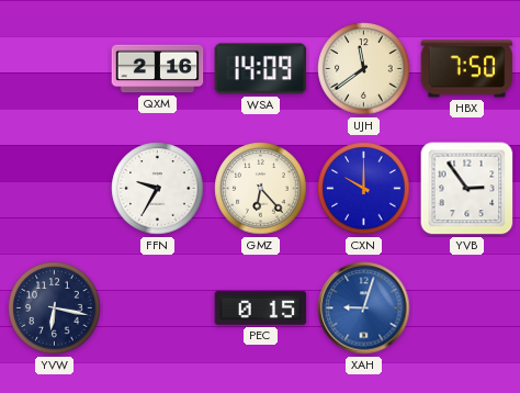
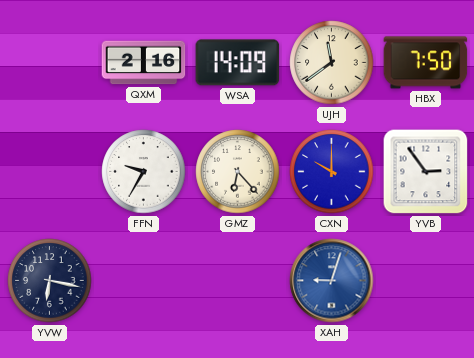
PEC: 0:15 -> none (261, 307)
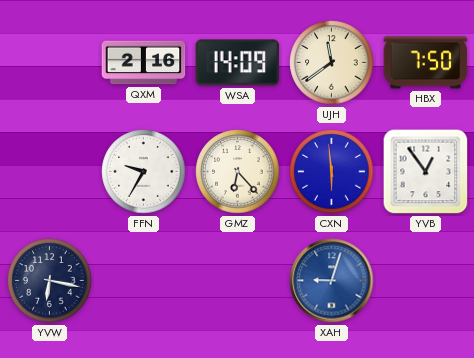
CXN: 10:00 -> 5:59 (332, 172)
YVB: 2:54 -> 12:54 (426, 172)
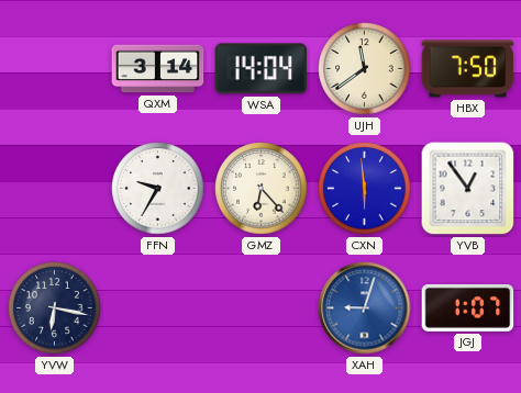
QXM: 2:16 -> 3:14 (158, 69)
WSA: 14:09 -> 14:04 (262, 69)
JGJ: none -> 1:07 (468, 307)
